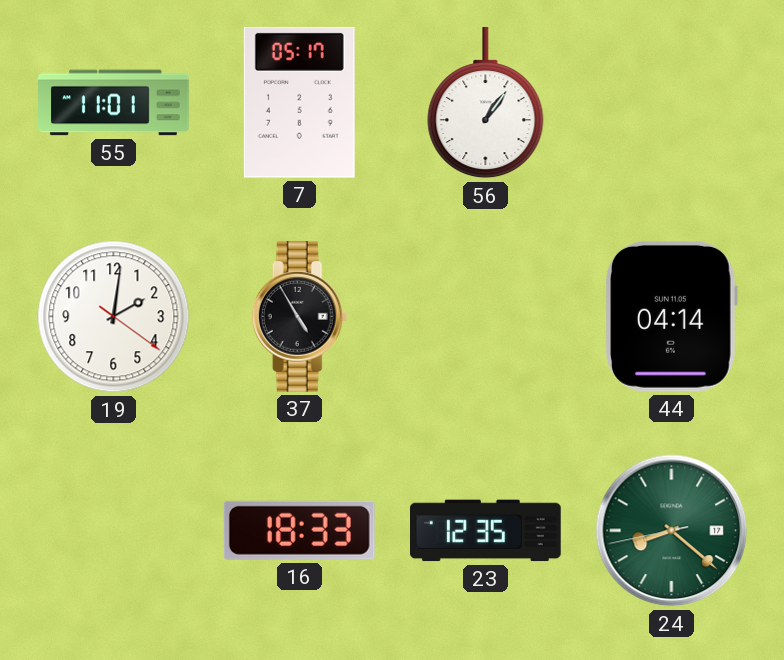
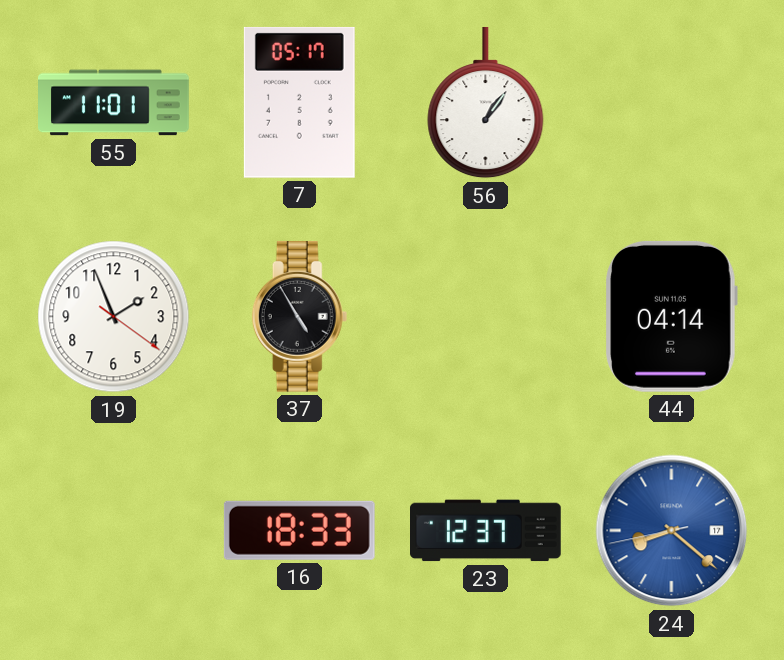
19: 2:01 -> 1:56 (114, 317)
23: 12:35 -> 12:37 (486, 531)
24 dial: green -> blue (672, 531)
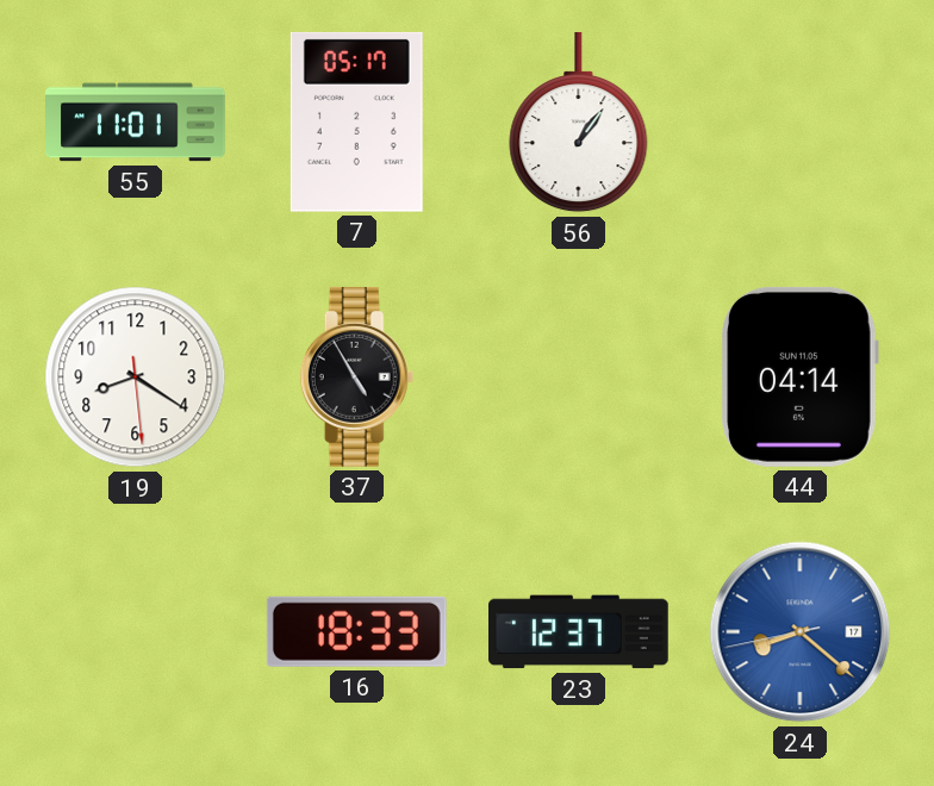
19: 1:56 -> 8:20 (136, 378)
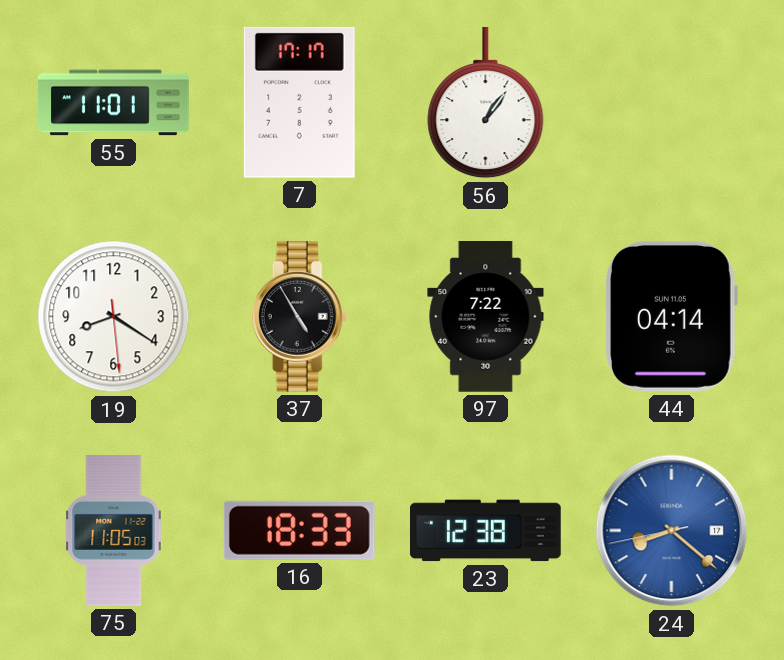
7: 05:17 -> 17:17 (299, 102)
97: none -> 7:22 (486, 317)
75: none -> 11:05 (114, 531)
23: 12:37 -> 12:38 (486, 531)
